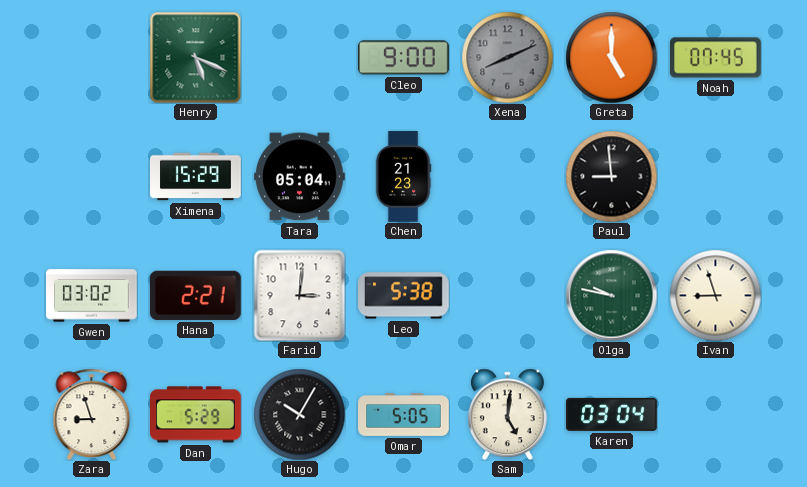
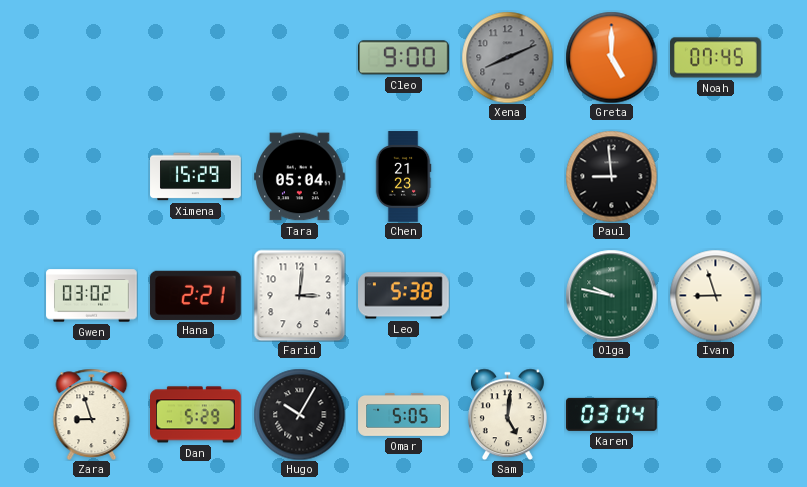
Henry: 5:19 -> none (195, 57)
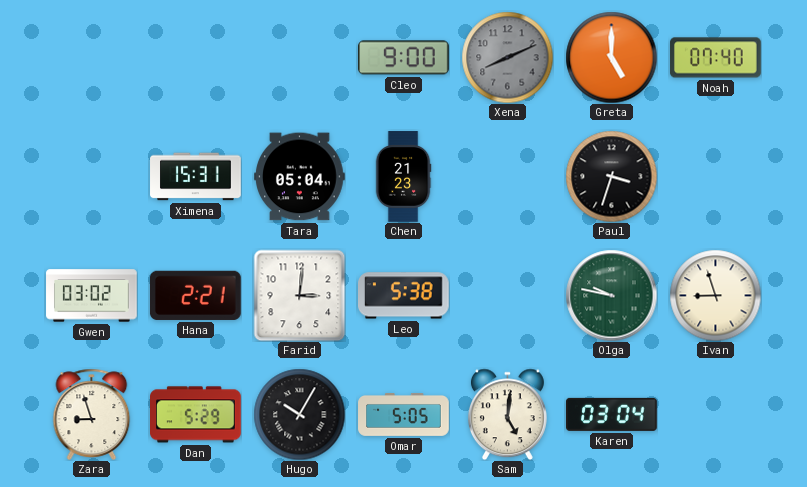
Noah: 07:45 -> 07:40 (716, 58)
Ximena: 15:29 -> 15:31 (196, 177)
Paul: 8:59 -> 3:33 (611, 176)
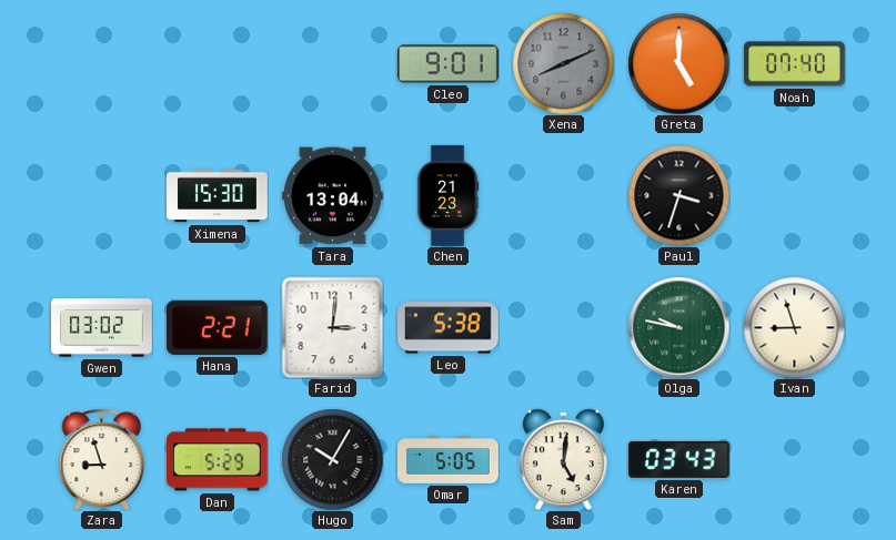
Cleo: 9:00 -> 9:01 (449, 64)
Ximena: 15:31 -> 15:30 (218, 196)
Tara: 05:04 -> 13:04 (333, 196)
Karen: 03:04 -> 03:43 (679, 459)
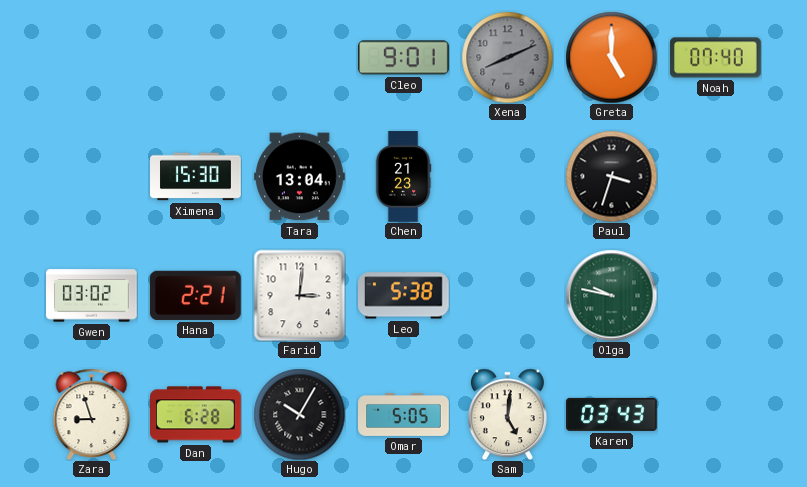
Ivan: 8:57 -> none (794, 327)
Dan: 5:29 -> 6:28 (196, 415)
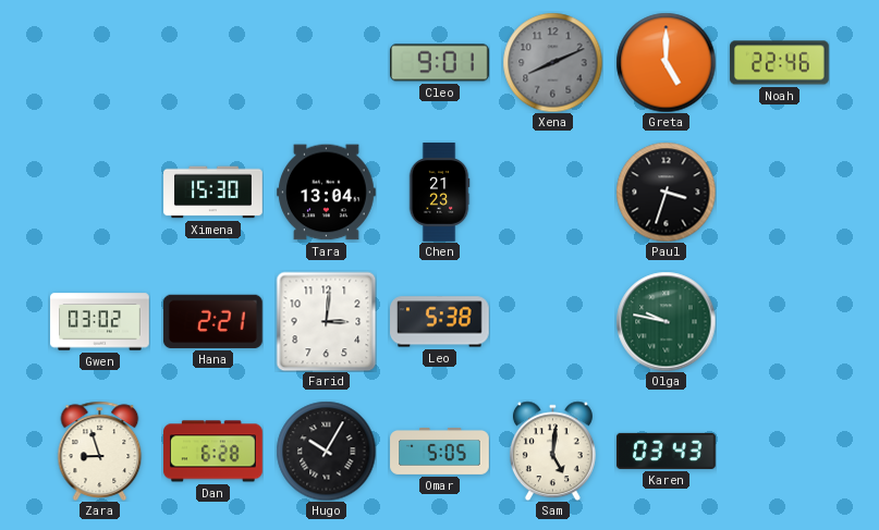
Noah: 07:40 -> 22:46 (780, 63)
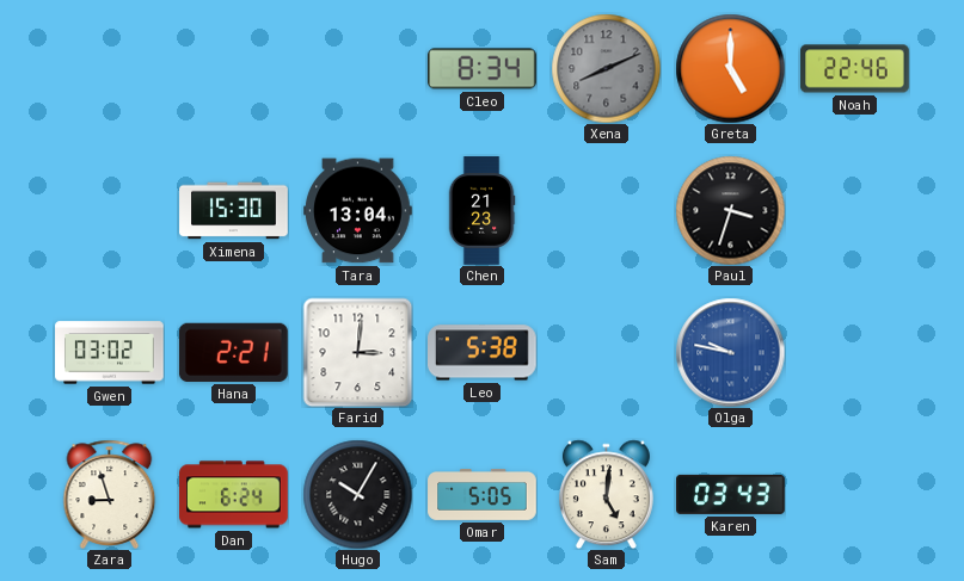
Cleo: 9:01 -> 8:34 (483, 69)
Olga dial: green -> blue (730, 352)
Dan: 6:28 -> 6:24 (234, 495)
